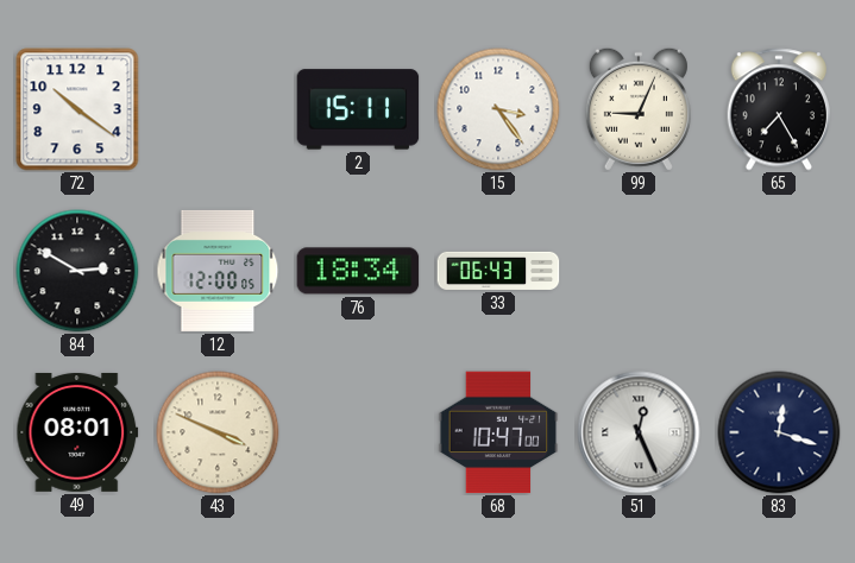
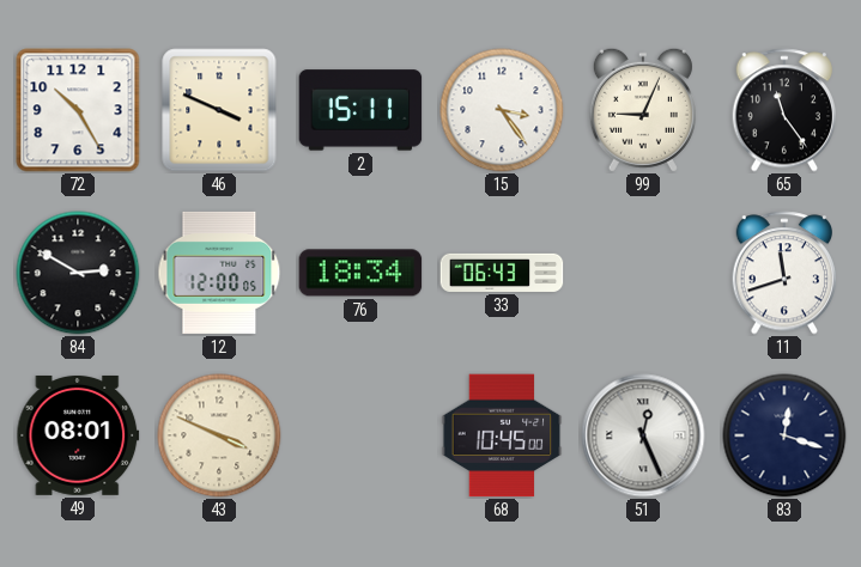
72: 10:21 -> 10:25 (78, 110)
46: none -> 3:49 (219, 110)
65: 7:25 -> 11:24 (784, 110)
11: none -> 11:42 (784, 273)
68: 10:47 -> 10:45 (502, 435)
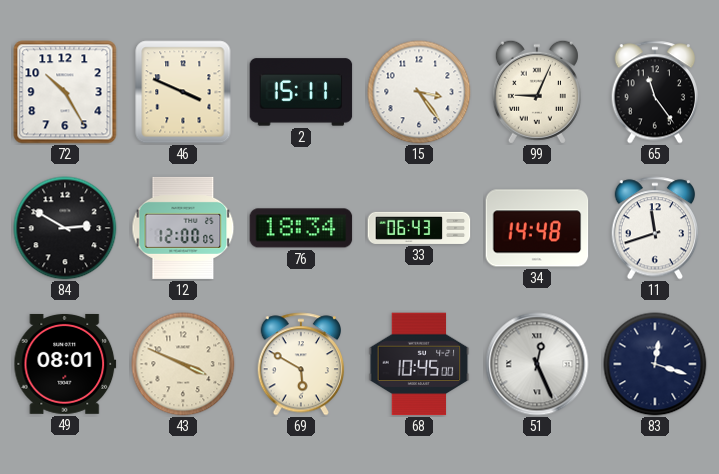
34: none -> 14:48 (537, 228)
69: none -> 5:50 (301, 364)
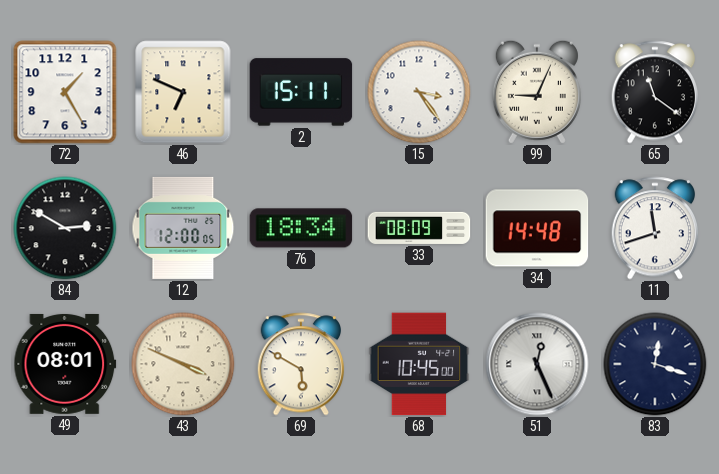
72: 10:25 -> 1:25 (65, 92)
46: 3:49 -> 6:49 (183, 92)
65: 11:24 -> 11:21 (655, 92)
33: 06:43 -> 08:09 (419, 228)
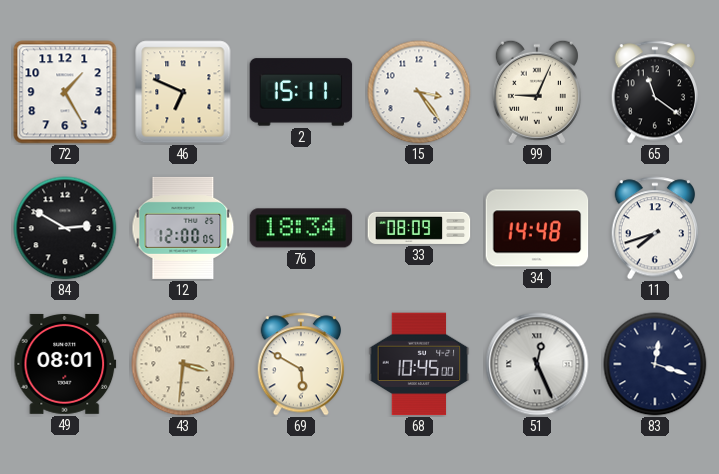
11: 11:42 -> 7:42 (655, 228)
43: 3:49 -> 3:31 (183, 364)
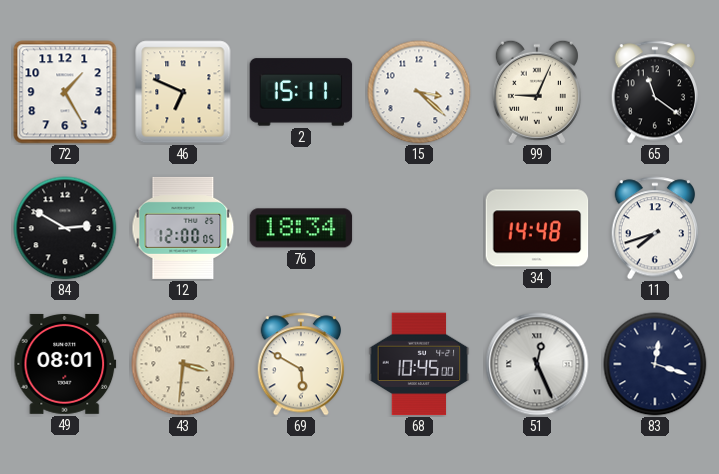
15: 3:24 -> 3:22 (419, 92)
33: 08:09 -> none (419, 228)
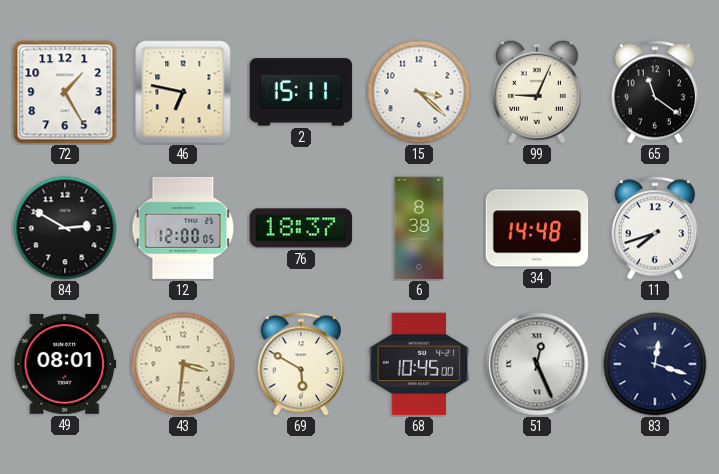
46: 6:49 -> 6:47 (183, 92)
76: 18:34 -> 18:37 (301, 228)
6: none -> 8:38 (419, 228)
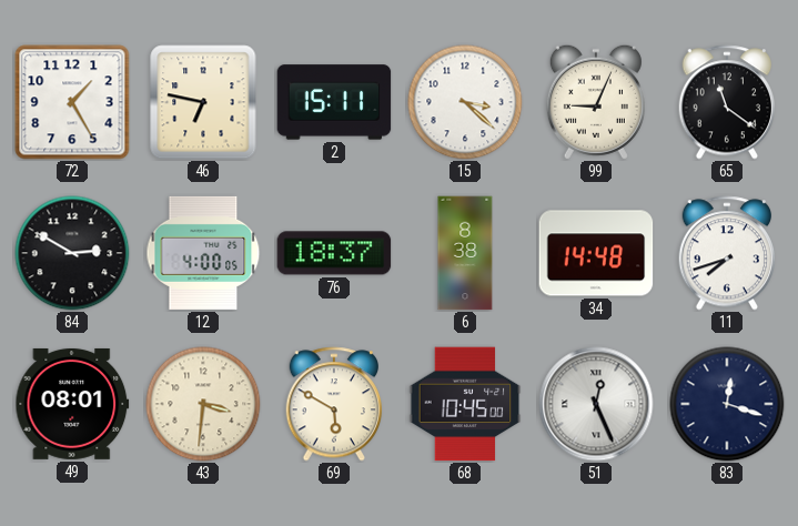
12: 12:00 -> 4:00 (203, 253)
